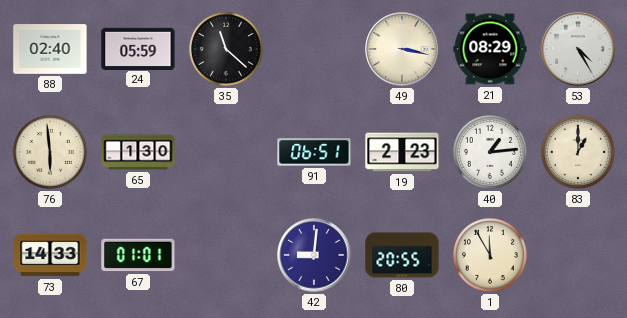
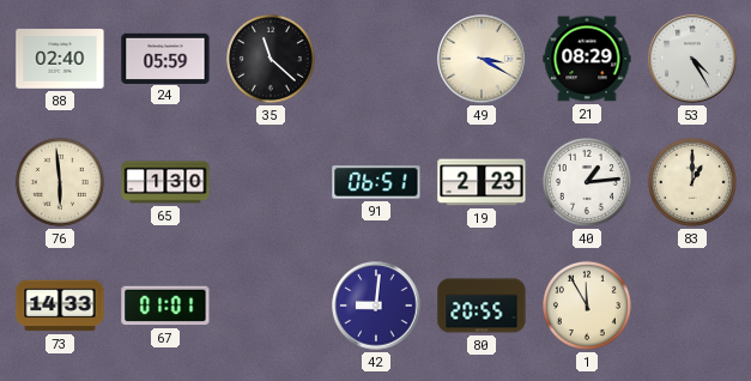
49: 3:17 -> 3:20 (482, 59)
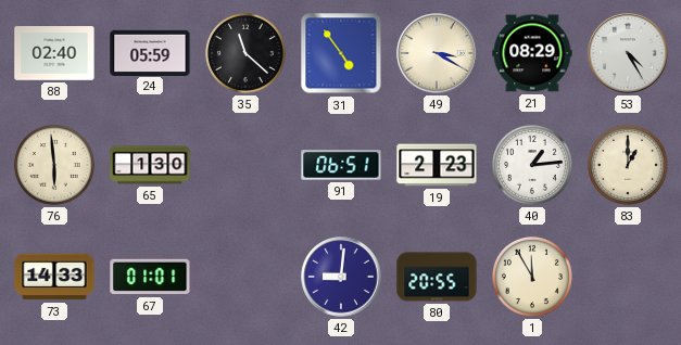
31: none -> 4:54 (341, 53)
